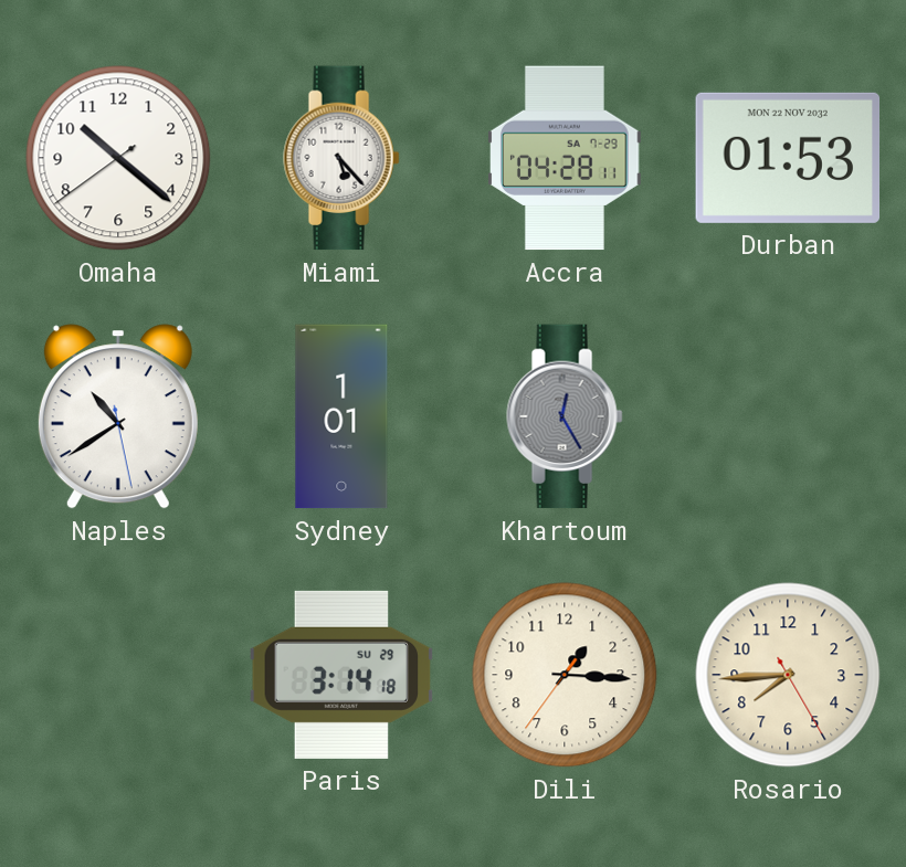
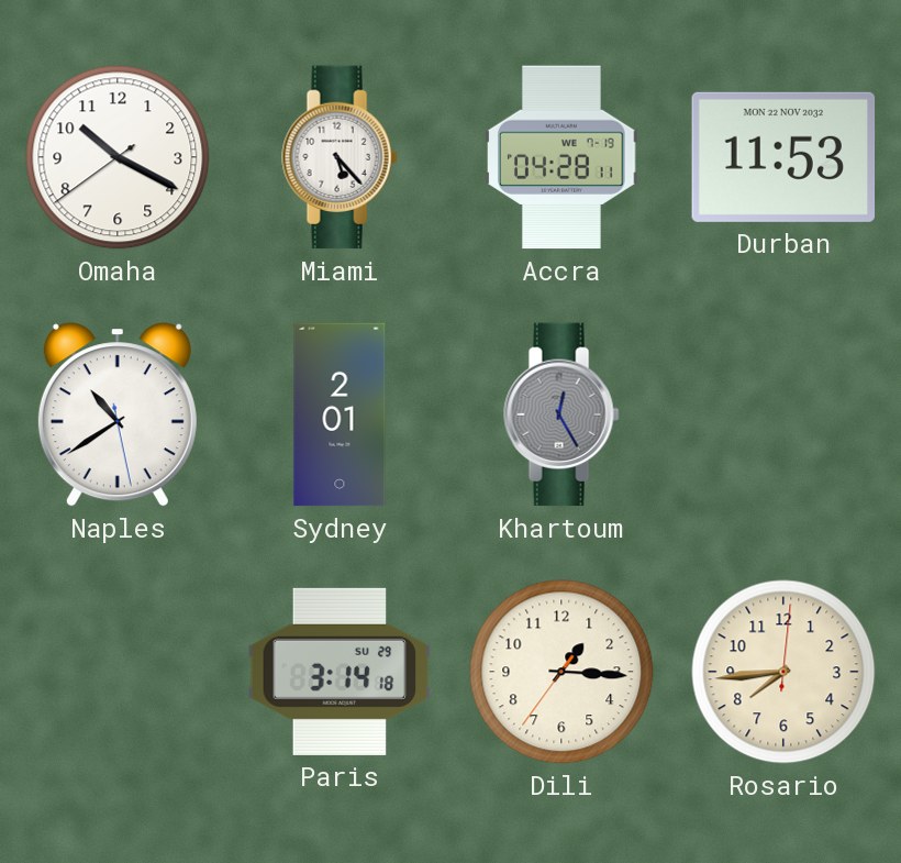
Omaha: 10:21 -> 10:19 (118, 157)
Accra date: SA 7-29 -> WE 7-19 (561, 157)
Durban: 01:53 -> 11:53 (783, 157)
Sydney: 1:01 -> 2:01 (340, 414)
Rosario: 7:44:25 -> 7:44:01 (783, 672)
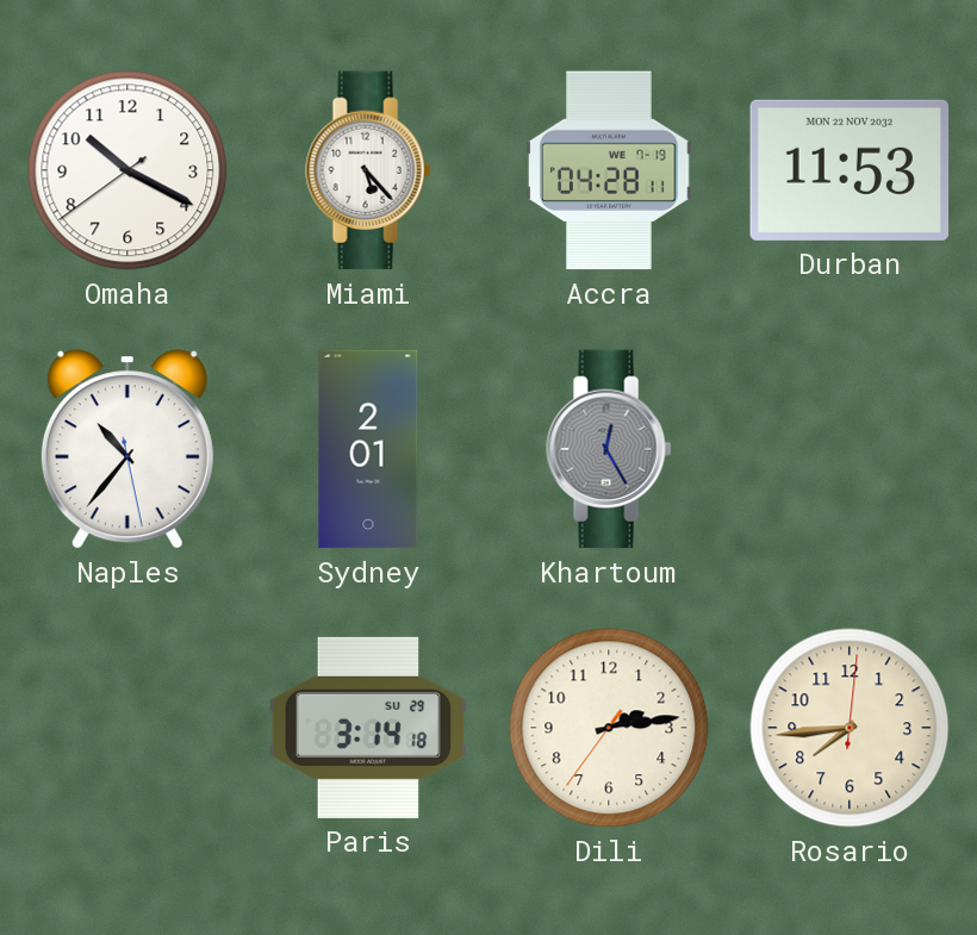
Naples: 10:39 -> 10:36 (127, 449)
Dili: 1:15 -> 2:13 (609, 728)
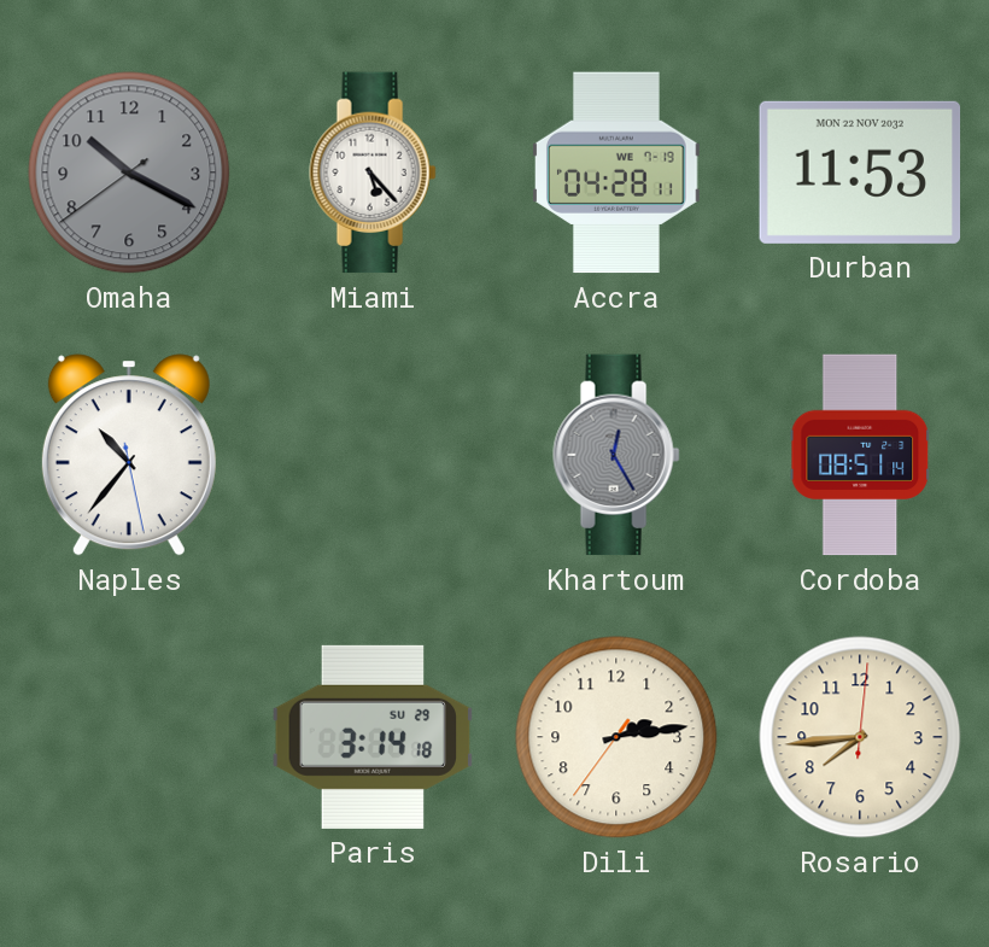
Omaha dial: white -> grey (129, 173)
Sydney: 2:01 -> none (368, 449)
Cordoba: none -> 08:51 (860, 455)
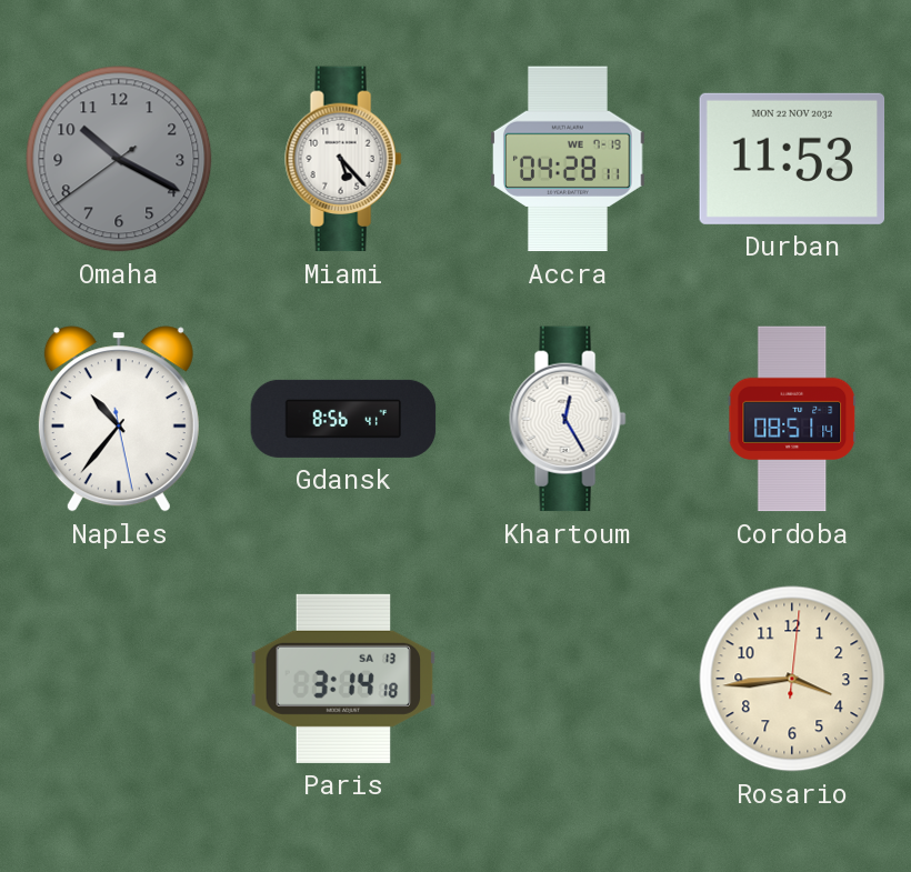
Gdansk: none -> 8:56 (343, 419)
Khartoum dial: grey -> white (568, 419)
Paris date: SU 29 -> SA 13 (343, 679)
Dili: 2:13 -> none (616, 737)
Rosario: 7:44 -> 3:44 (792, 679)
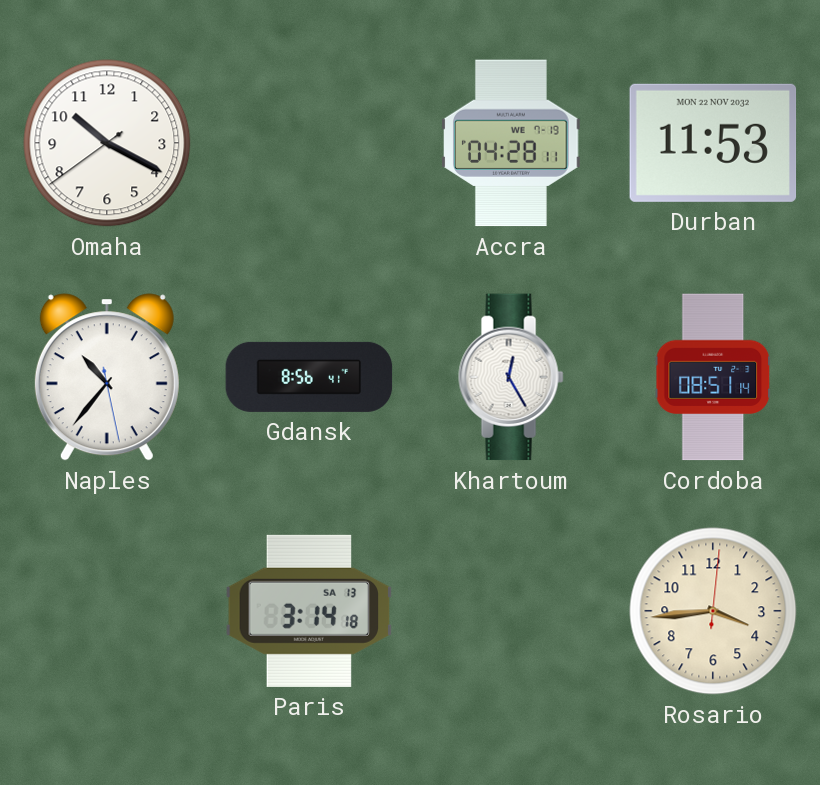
Omaha dial: grey -> white (107, 143)
Miami: 5:23 -> none (343, 159)
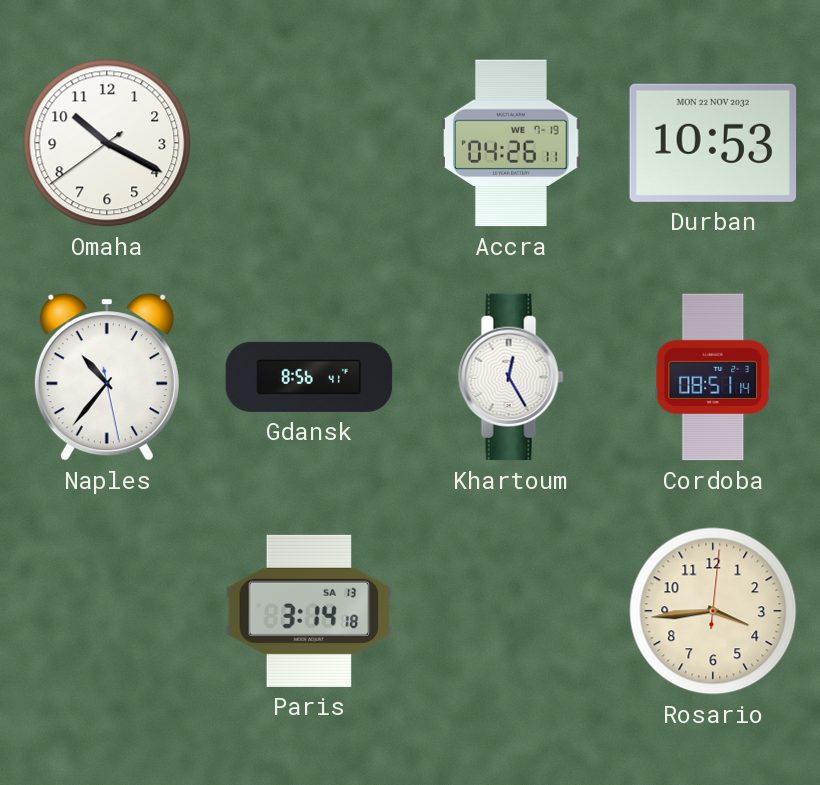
Accra: 04:28 -> 04:26 (511, 143)
Durban: 11:53 -> 10:53 (713, 143)
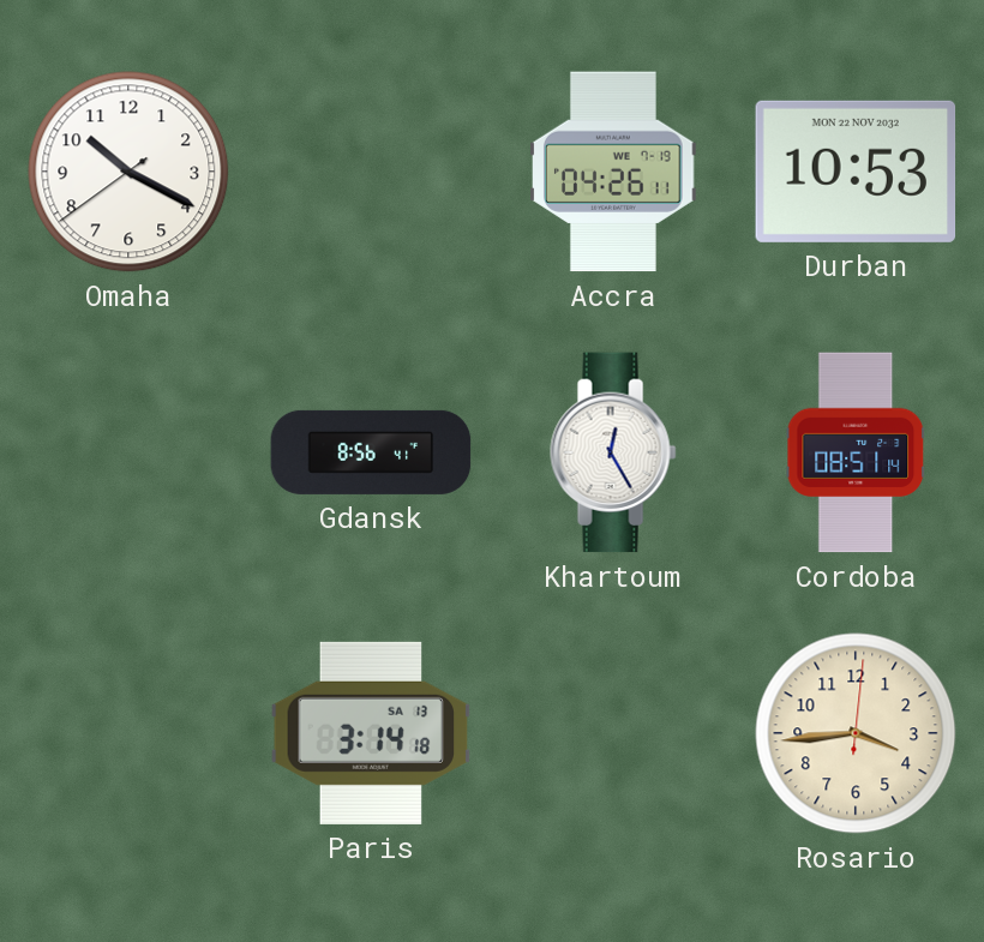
Naples: 10:36 -> none (107, 377)
